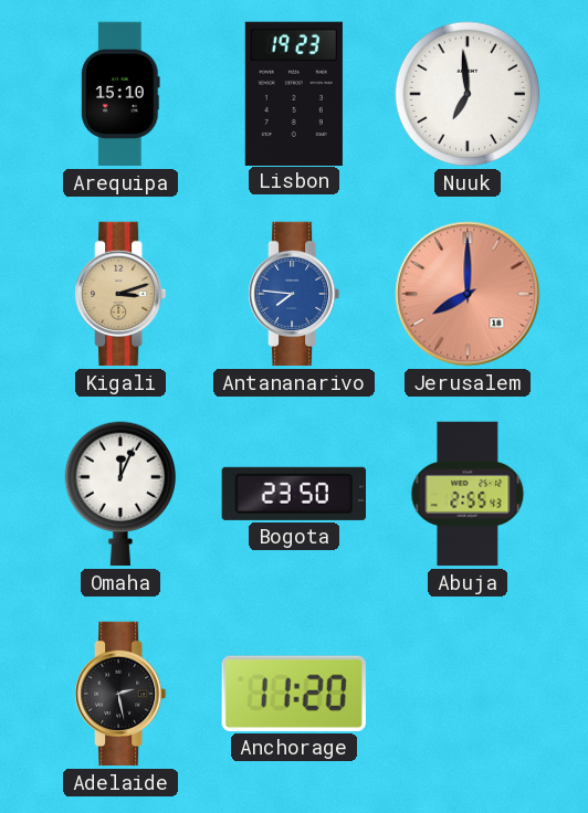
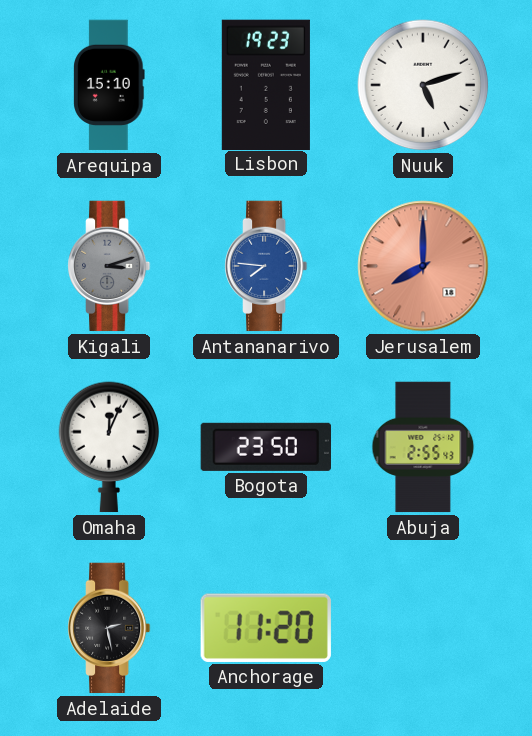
Nuuk: 6:59 -> 5:12 (423, 85)
Kigali dial: champagne -> grey (110, 266)
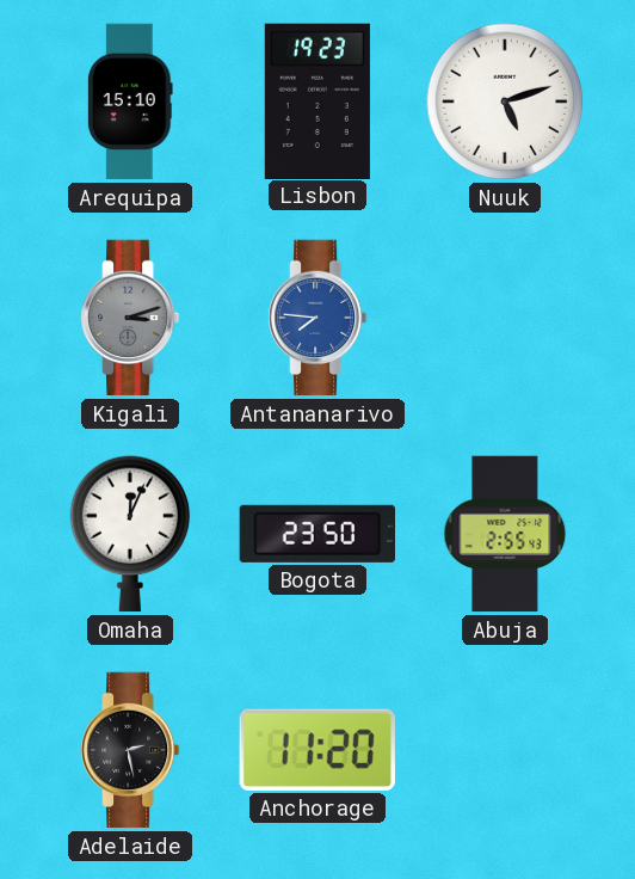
Jerusalem: 8:00 -> none (423, 266)
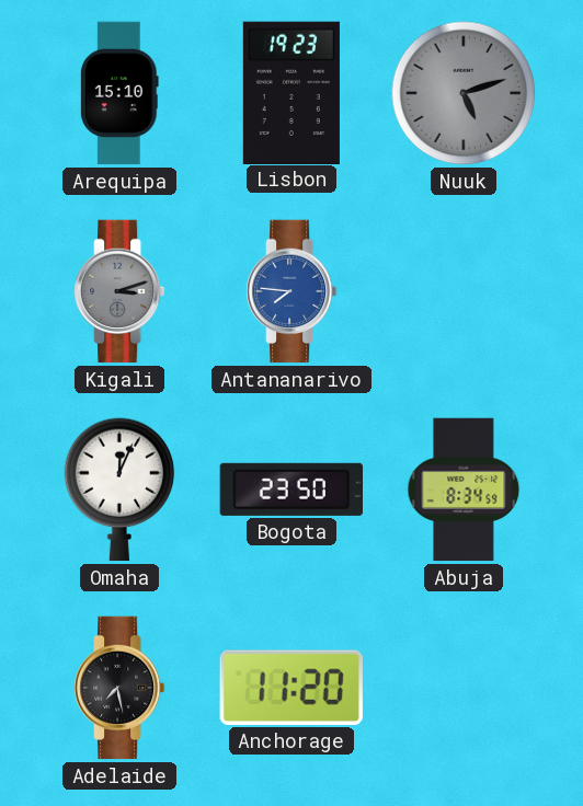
Nuuk dial: white -> grey (464, 93)
Abuja: 2:55 -> 8:34 (464, 490)
Adelaide: 2:28 -> 7:28 (121, 688)
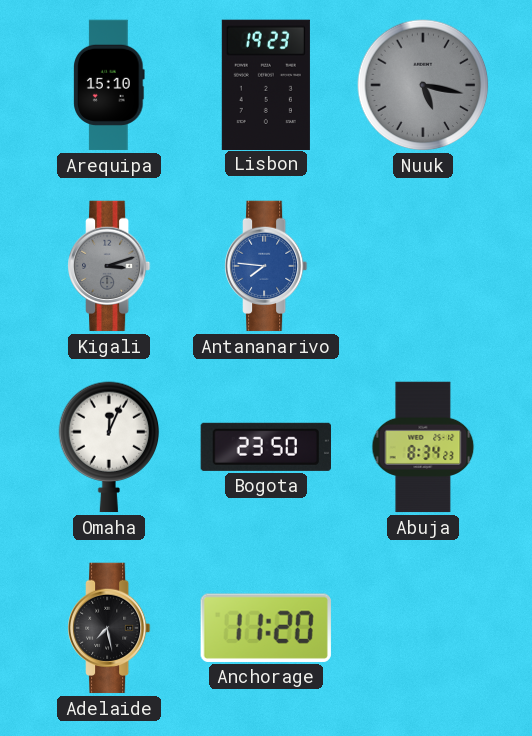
Nuuk: 5:12 -> 5:17 (423, 85)
Abuja: 8:34:59 -> 8:34:23 (423, 447)
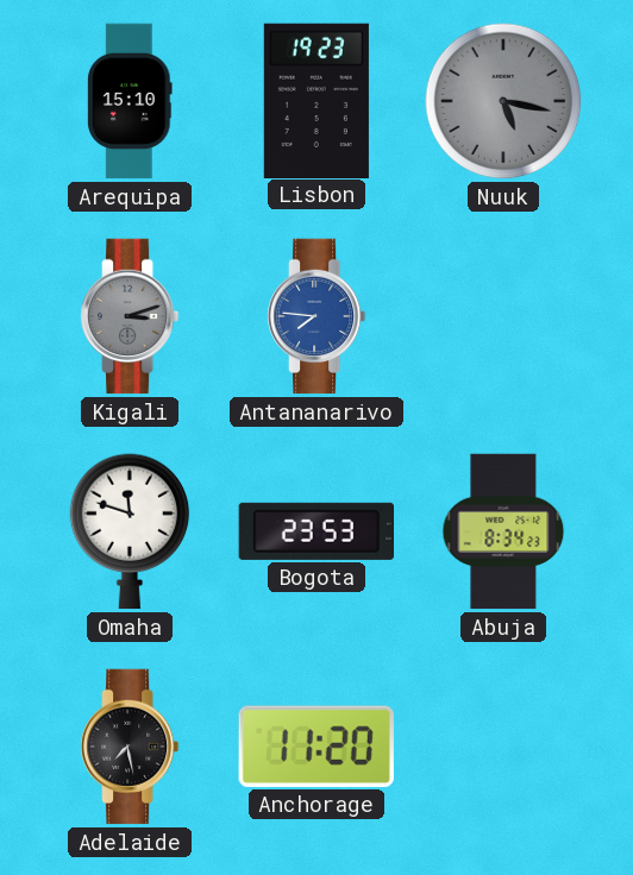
Omaha: 12:04 -> 11:48 (130, 531)
Bogota: 23:50 -> 23:53 (315, 531)
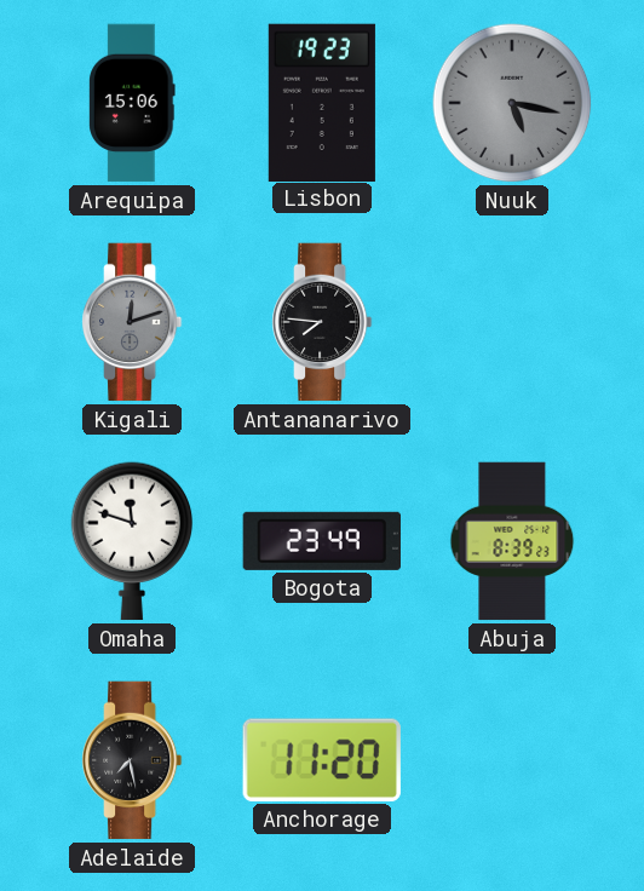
Arequipa: 15:10 -> 15:06 (133, 103)
Kigali: 3:12 -> 12:12 (133, 322)
Antananarivo dial: blue -> black (323, 322)
Bogota: 23:53 -> 23:49 (321, 541)
Abuja: 8:34 -> 8:39 (512, 541)
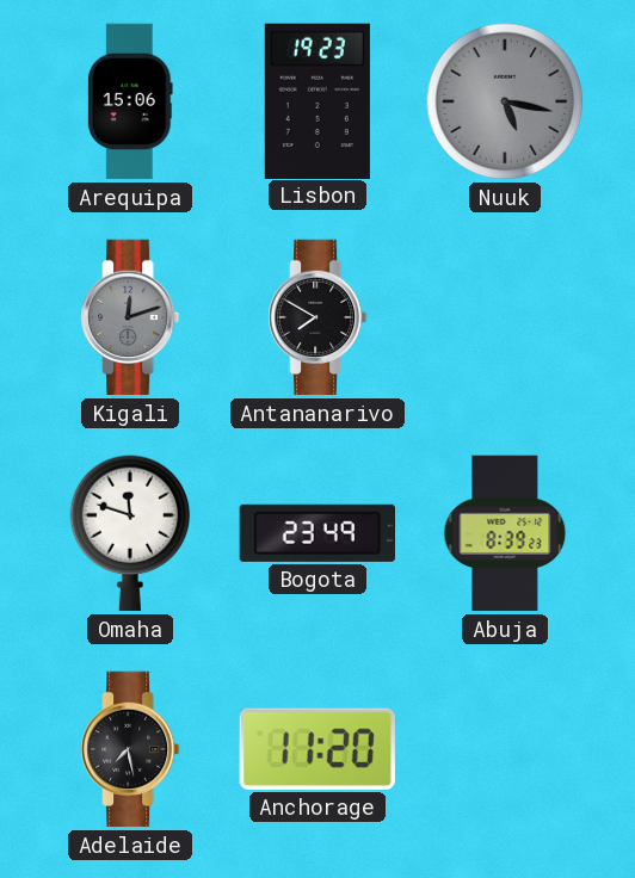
Antananarivo: 7:46 -> 7:50 (319, 317)
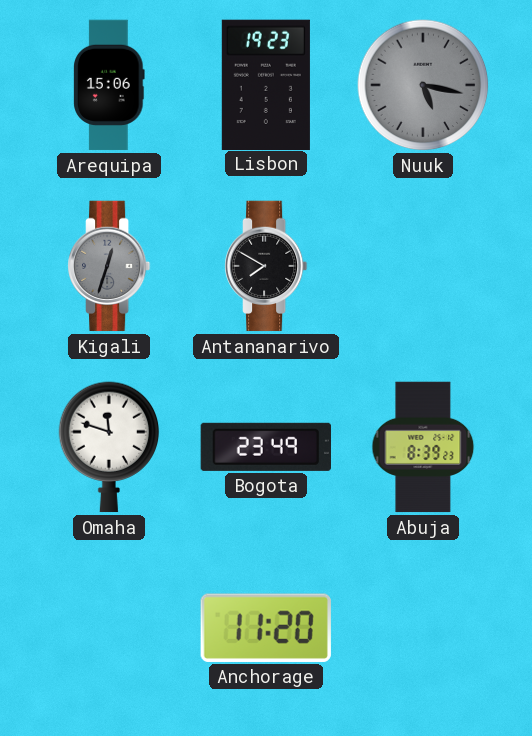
Kigali: 12:12 -> 12:33 (110, 266)
Adelaide: 7:28 -> none (131, 749)
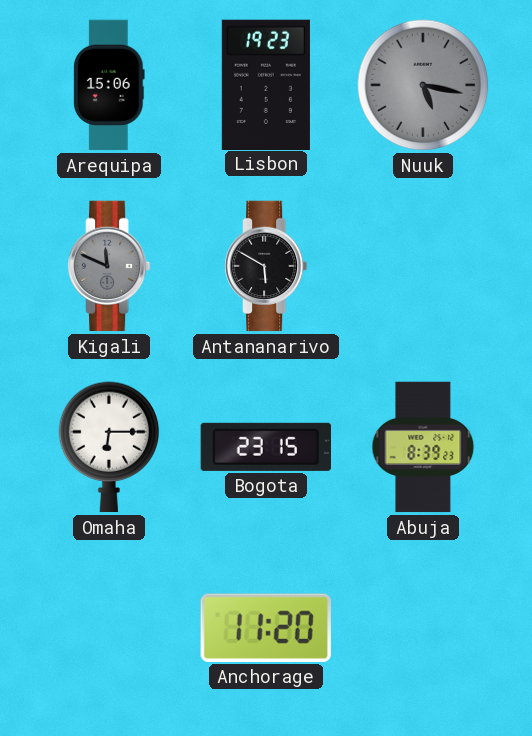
Kigali: 12:33 -> 11:49 (110, 266)
Antananarivo: 7:50 -> 5:50 (267, 266)
Omaha: 11:48 -> 6:15 (109, 447)
Bogota: 23:49 -> 23:15 (265, 447)
